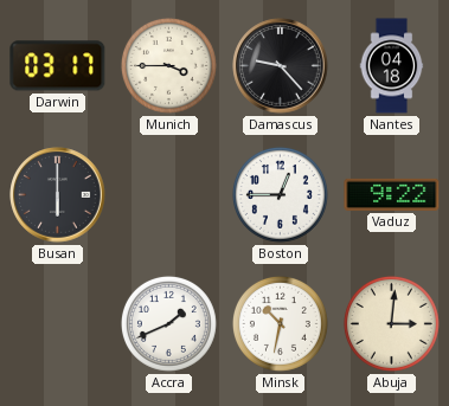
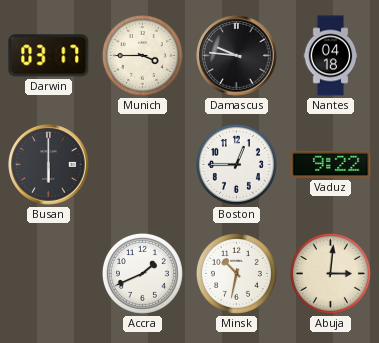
Damascus: 9:23 -> 9:46 (237, 56)
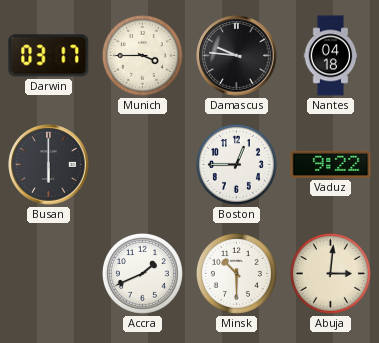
Minsk: 10:32 -> 10:30 (236, 273)
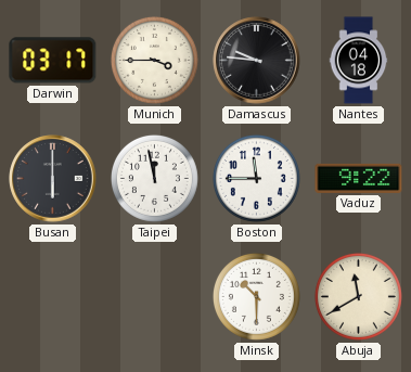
Taipei: none -> 11:58 (154, 178)
Boston: 12:45 -> 11:45 (256, 178)
Accra: 1:41 -> none (142, 273)
Abuja: 3:01 -> 11:40 (358, 296)
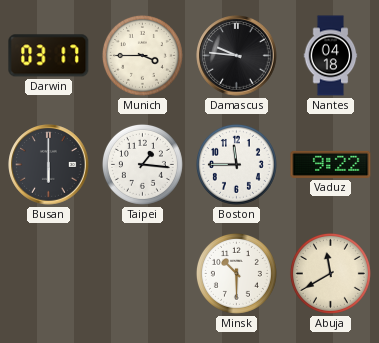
Taipei: 11:58 -> 1:16 (142, 164)
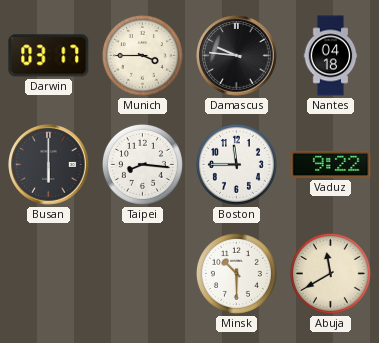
Taipei: 1:16 -> 8:16 (142, 164)
